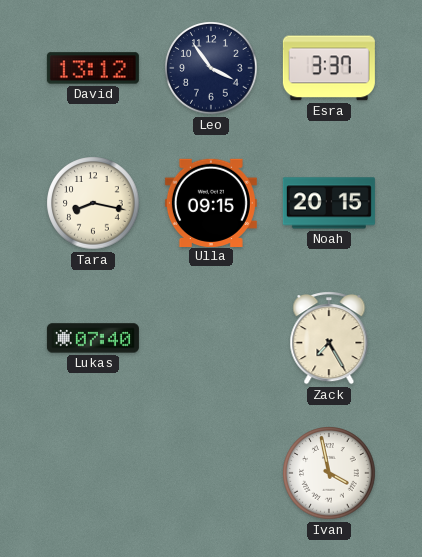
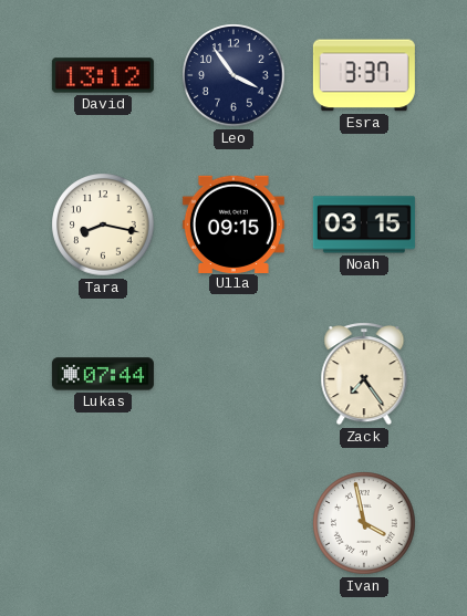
Noah: 20:15 -> 03:15 (364, 225)
Lukas: 07:40 -> 07:44 (103, 374)
Zack: 7:25 -> 7:24 (364, 374)
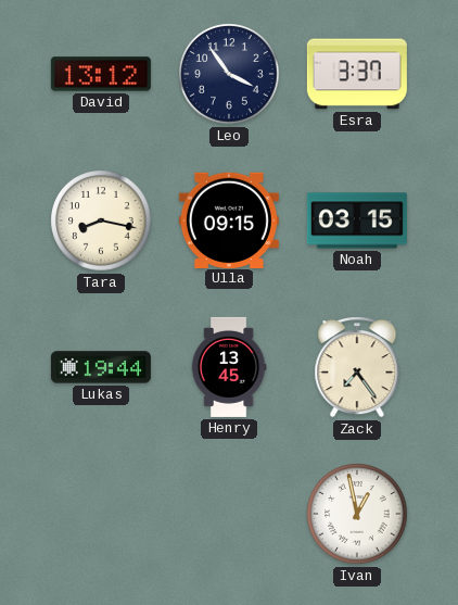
Lukas: 07:44 -> 19:44 (101, 367)
Henry: none -> 13:45 (229, 367)
Ivan: 3:58 -> 12:58 (357, 514)
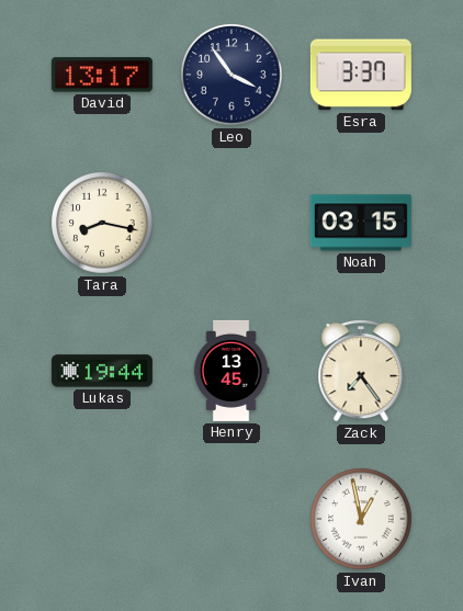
David: 13:12 -> 13:17 (102, 75)
Ulla: 09:15 -> none (229, 219)
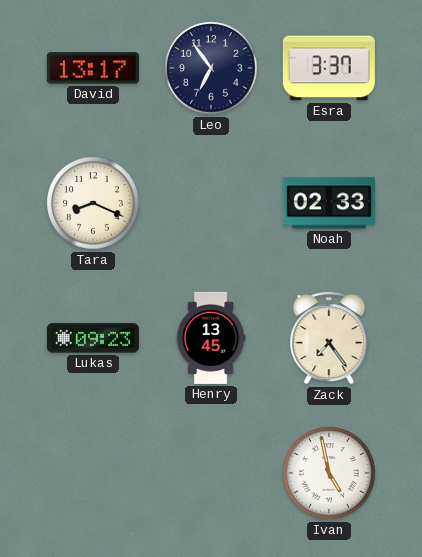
Leo: 3:54 -> 6:54 (211, 68)
Tara: 8:17 -> 8:19 (93, 203)
Noah: 03:15 -> 02:33 (329, 203)
Lukas: 19:44 -> 09:23 (93, 338)
Ivan: 12:58 -> 4:58 (329, 473)
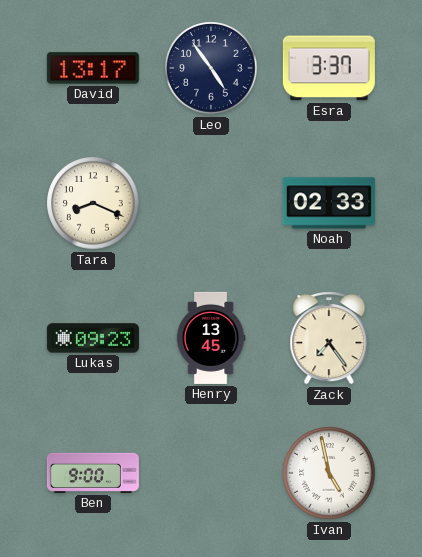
Leo: 6:54 -> 4:54 (211, 68)
Ben: none -> 9:00 (93, 473)
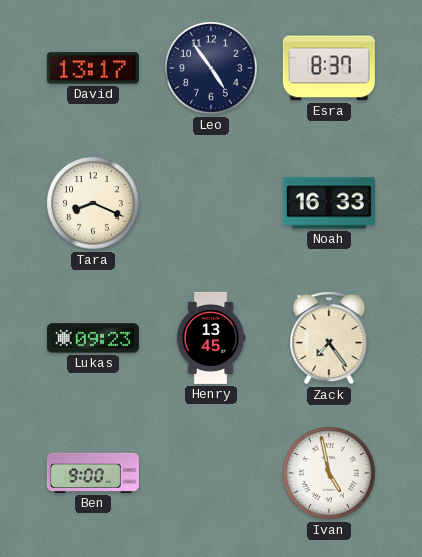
Esra: 3:37 -> 8:37 (329, 68)
Noah: 02:33 -> 16:33 (329, 203)
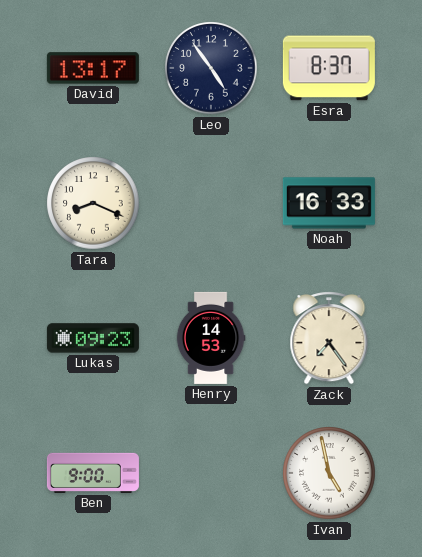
Henry: 13:45 -> 14:53 (211, 338)
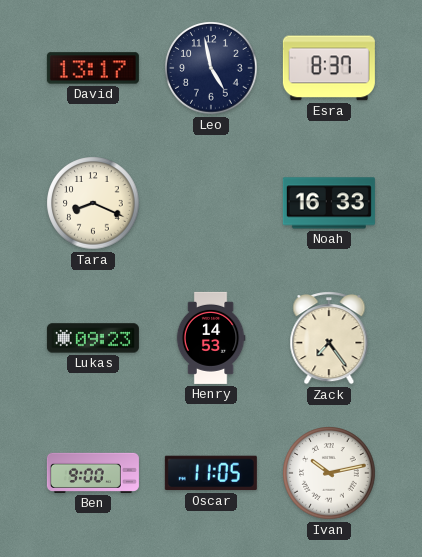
Leo: 4:54 -> 4:58 (211, 68)
Oscar: none -> 11:05 (211, 473)
Ivan: 4:58 -> 10:13 (329, 473)
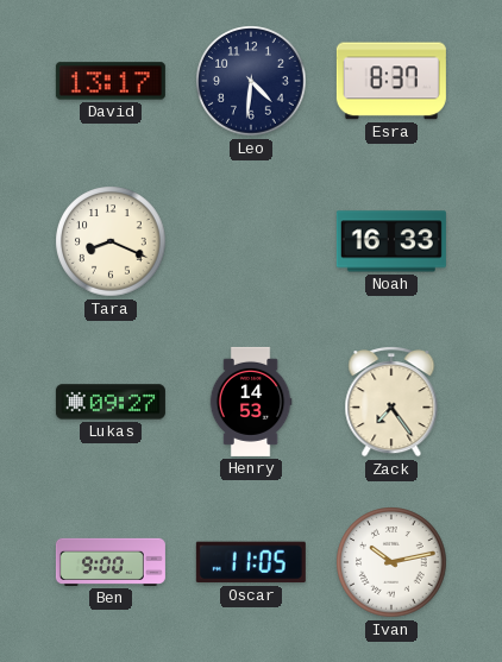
Leo: 4:58 -> 4:31 (251, 81)
Lukas: 09:23 -> 09:27 (111, 402)
